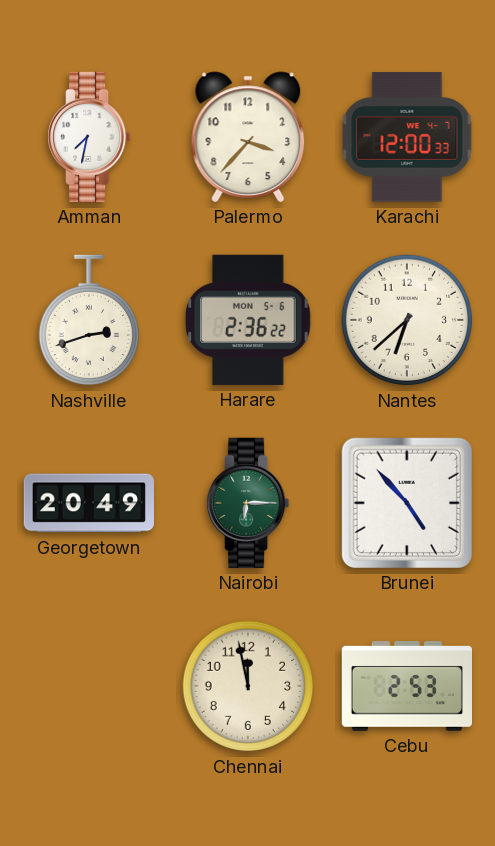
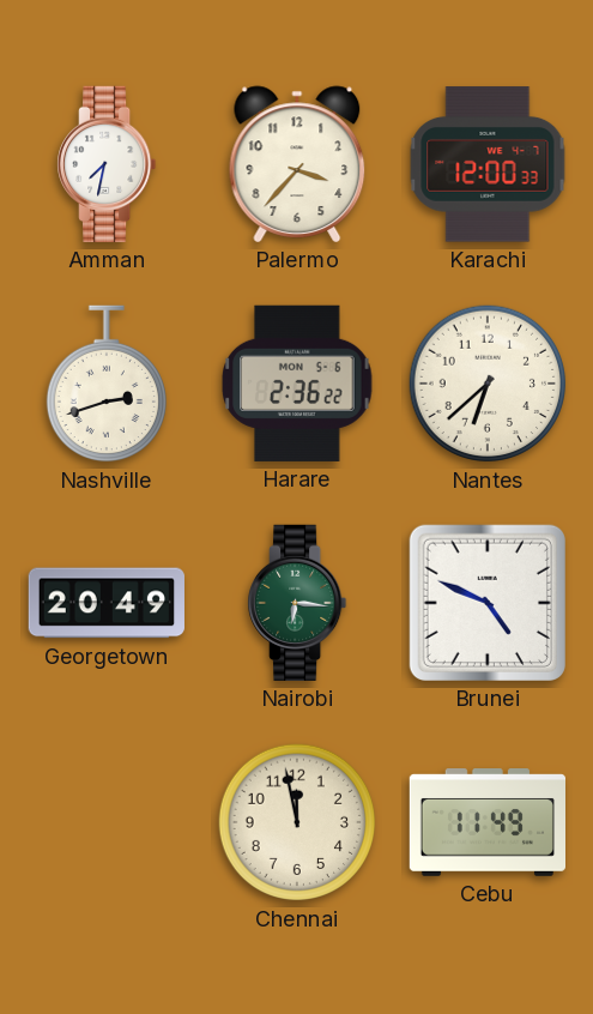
Nairobi: 6:15 -> 6:16 (297, 603)
Brunei: 4:53 -> 4:49 (488, 603)
Cebu: 2:53 -> 11:49 (486, 822)
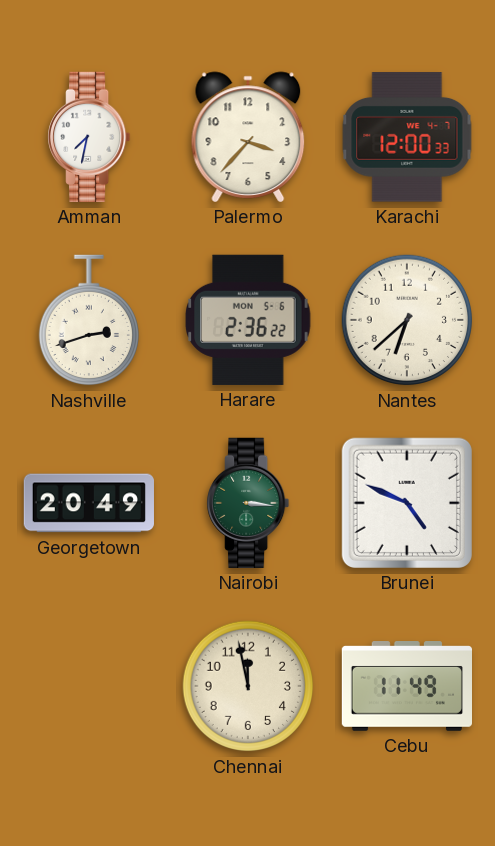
Nairobi: 6:16 -> 3:16 (248, 503)
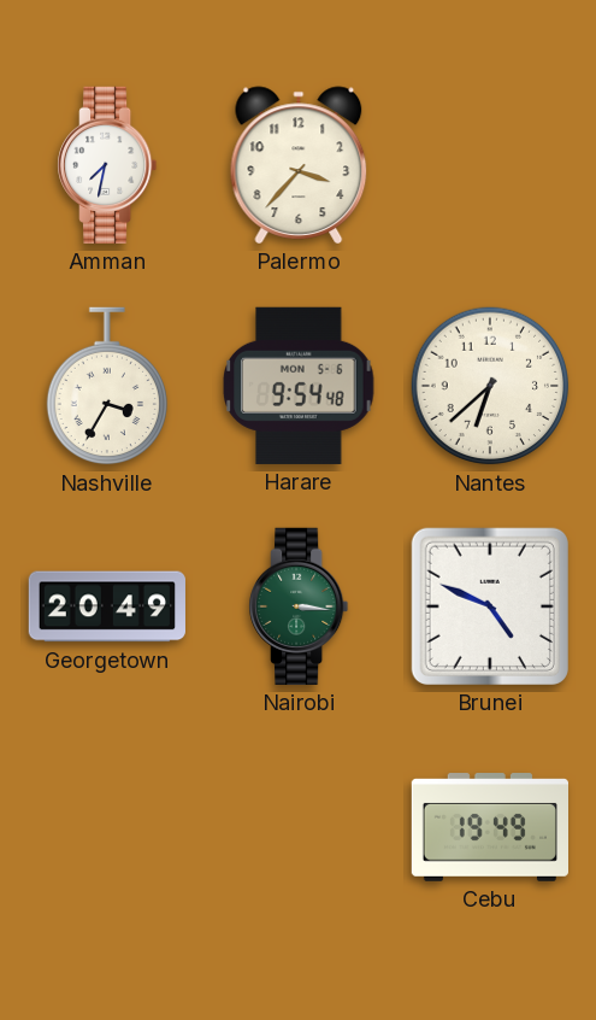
Karachi: 12:00 -> none (407, 137)
Nashville: 2:42 -> 3:35 (107, 386)
Harare: 2:36 -> 9:54 (299, 386)
Chennai: 11:58 -> none (248, 686)
Cebu: 11:49 -> 19:49 (489, 827)
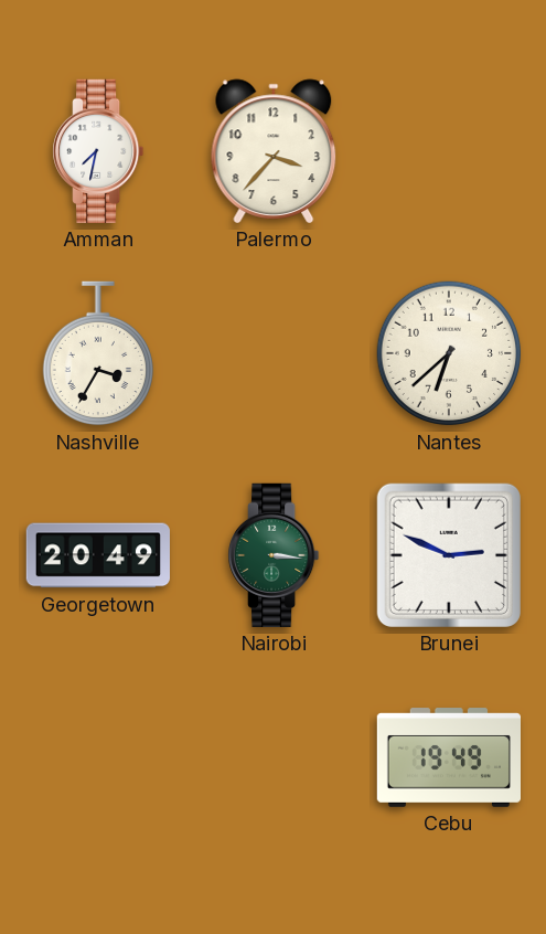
Harare: 9:54 -> none (299, 386)
Brunei: 4:49 -> 2:49 (449, 555)
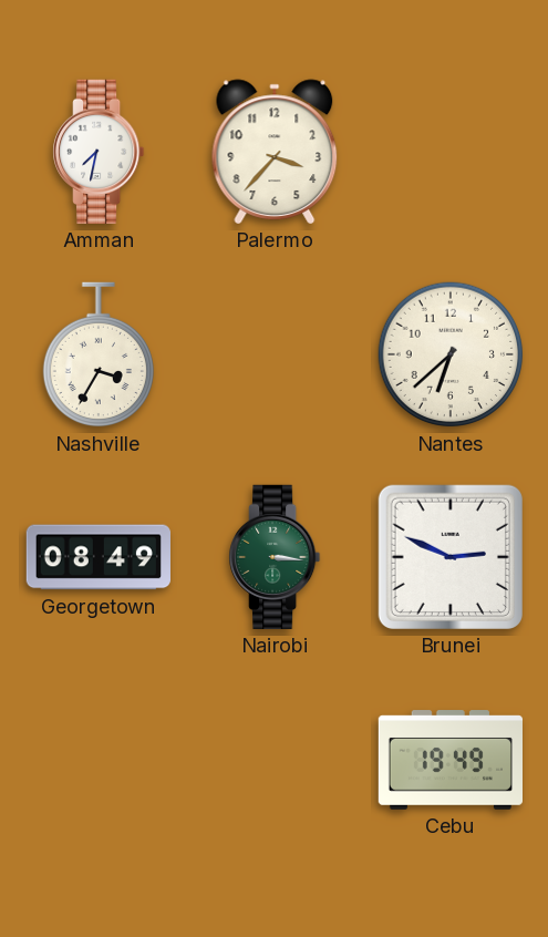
Georgetown: 20:49 -> 08:49 (99, 557)
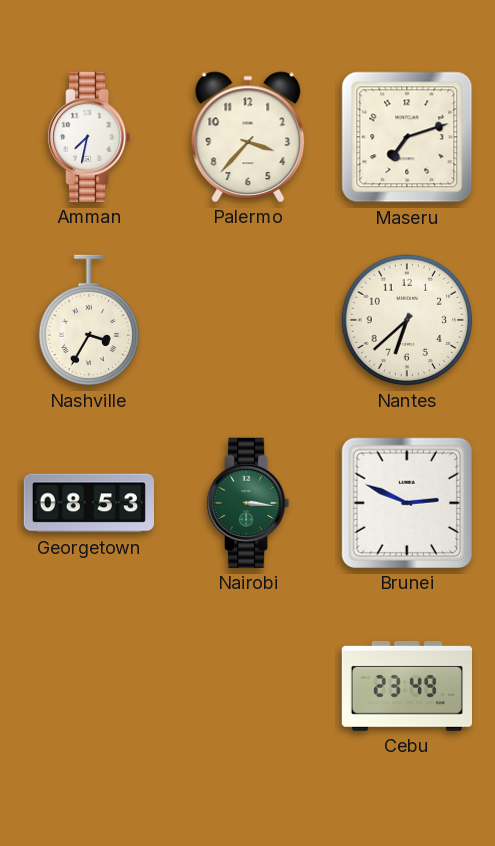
Maseru: none -> 7:12 (407, 137)
Georgetown: 08:49 -> 08:53 (89, 503)
Cebu: 19:49 -> 23:49 (406, 686)
